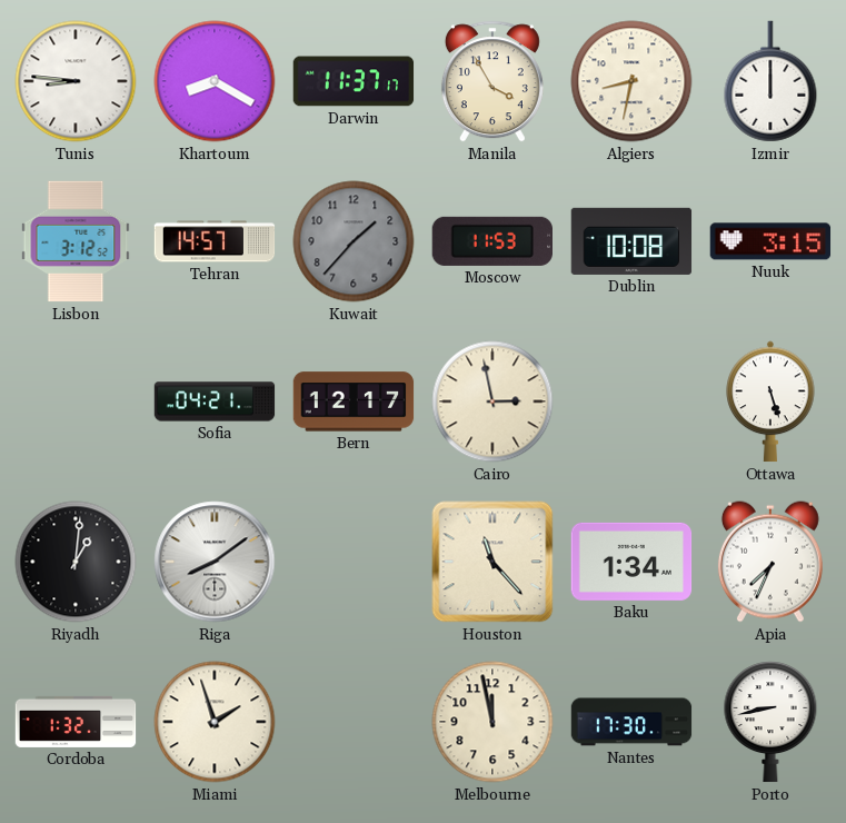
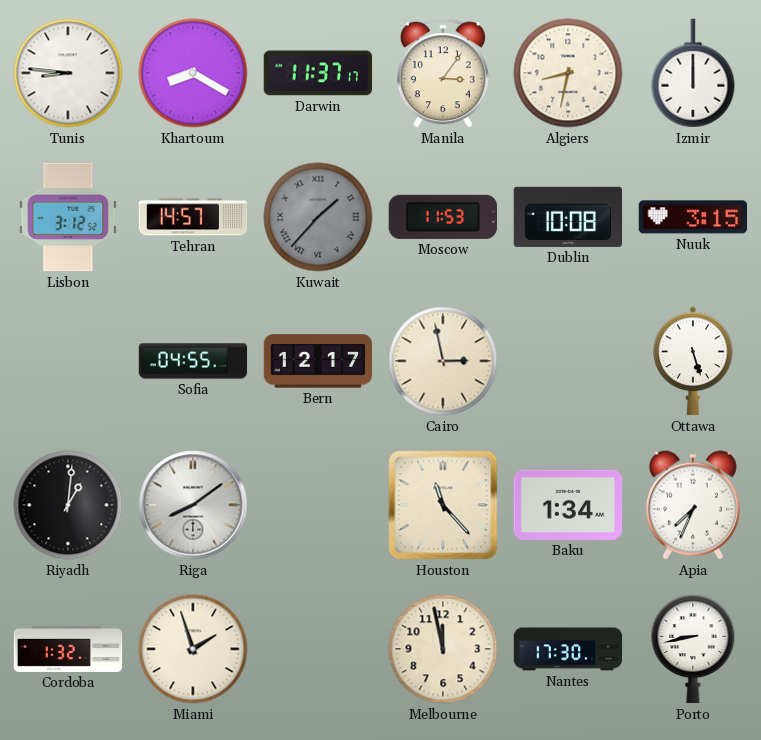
Manila: 3:55 -> 3:06 (443, 73)
Kuwait numerals: Arabic -> Roman (318, 217)
Sofia: 04:21 -> 04:55 (193, 361)
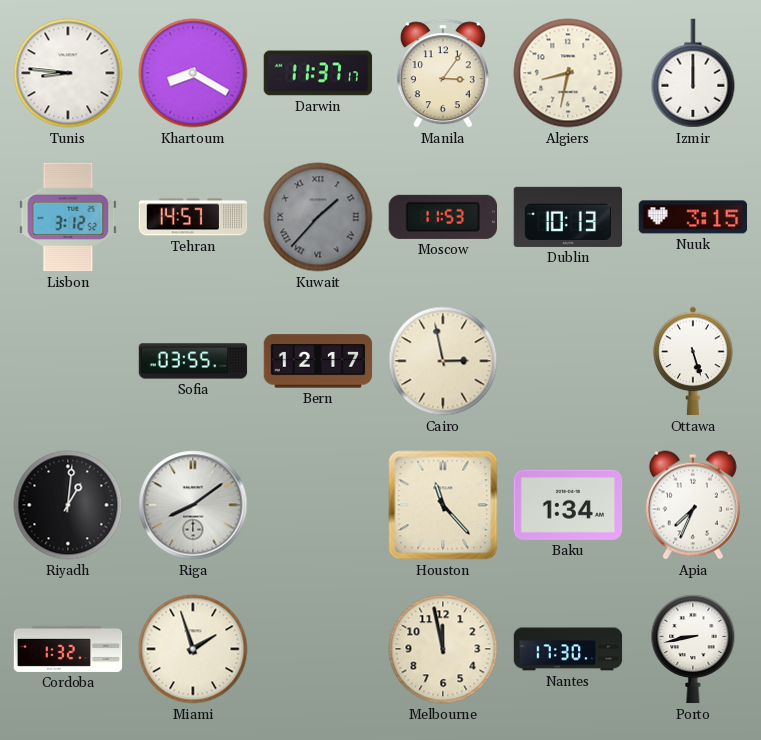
Dublin: 10:08 -> 10:13 (568, 217)
Sofia: 04:55 -> 03:55 (193, 361)
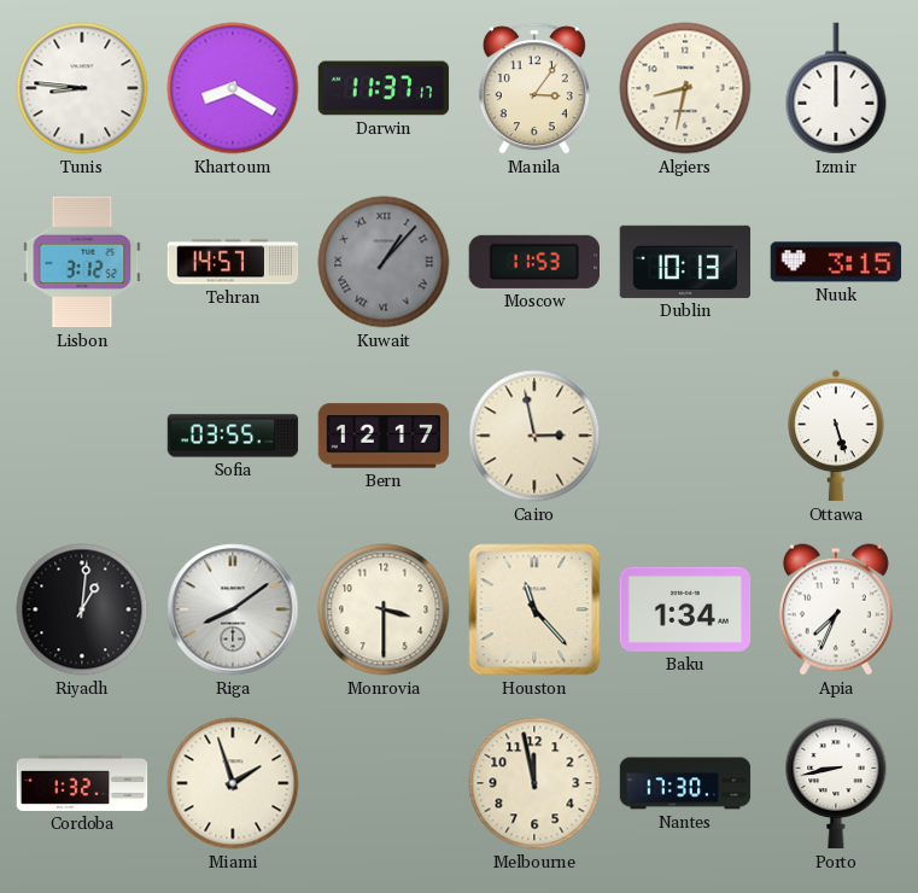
Kuwait: 1:37 -> 1:07 (384, 262)
Monrovia: none -> 3:30 (384, 609)
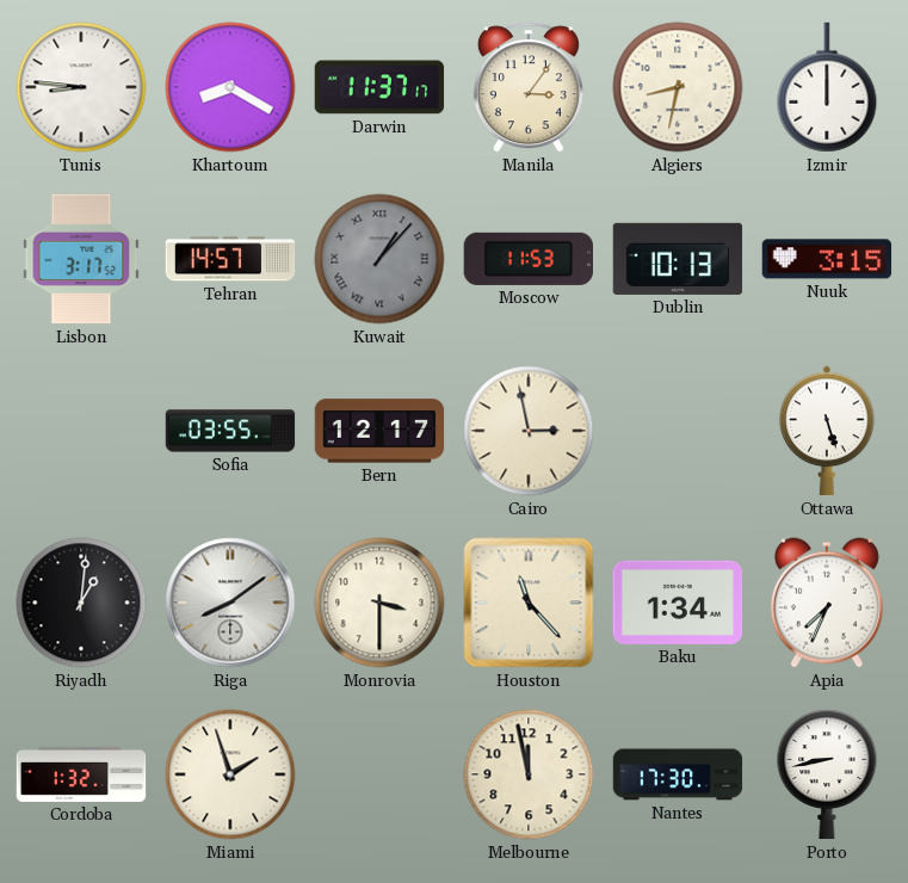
Lisbon: 3:12 -> 3:17 (81, 259)
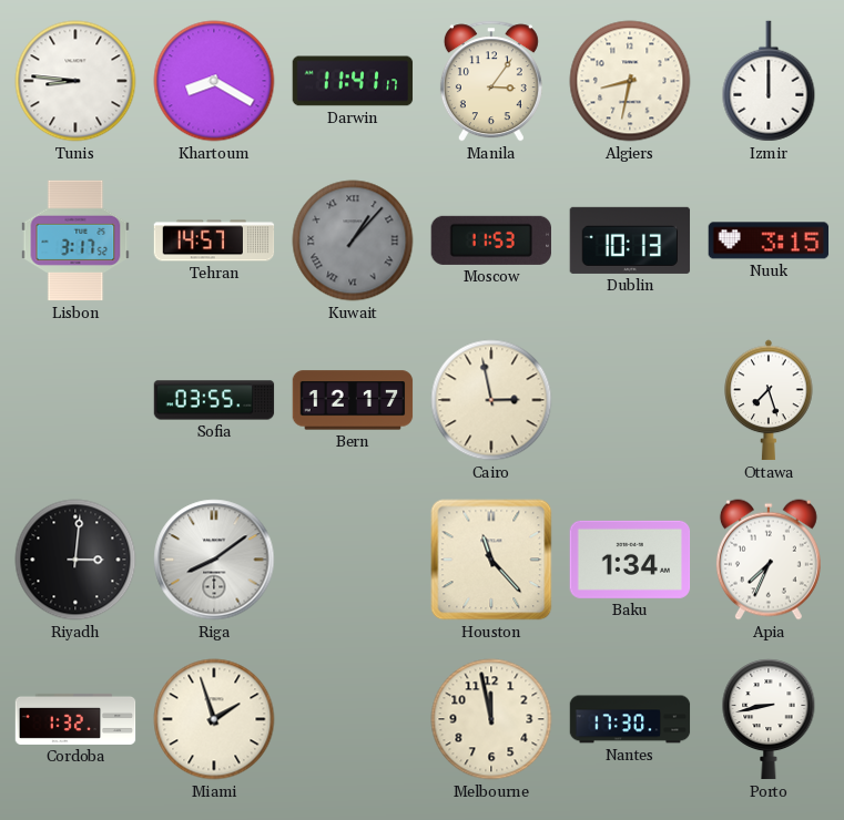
Darwin: 11:37 -> 11:41 (353, 81)
Ottawa: 5:27 -> 7:27 (769, 400)
Riyadh: 1:01 -> 3:01 (75, 560)
Monrovia: 3:30 -> none (379, 603)
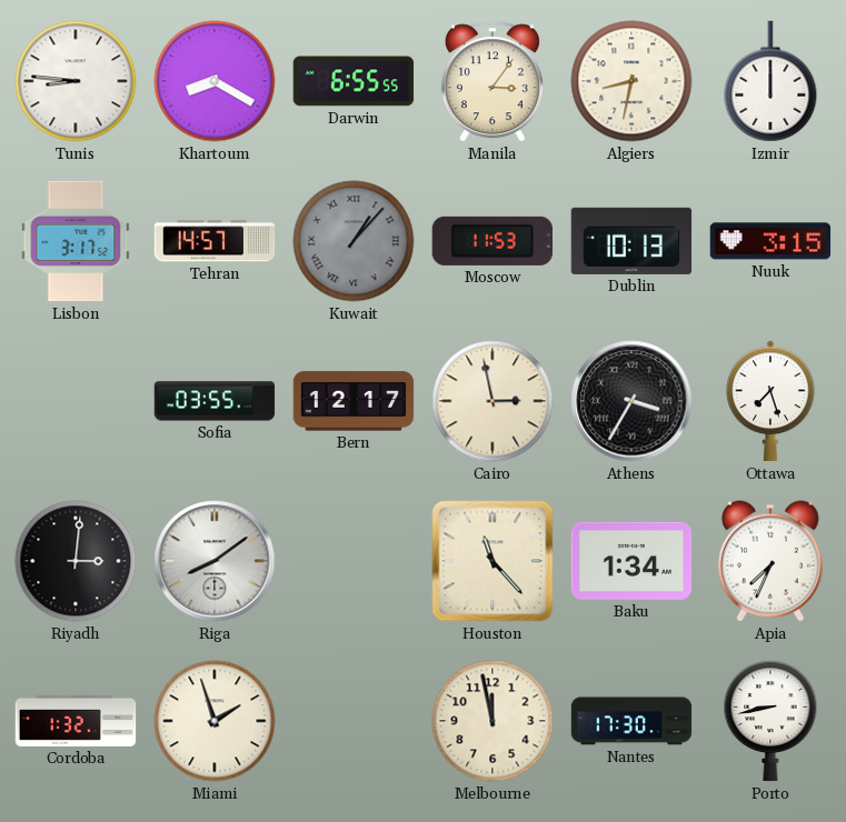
Darwin: 11:41 -> 6:55 (354, 81)
Athens: none -> 3:35 (631, 401)
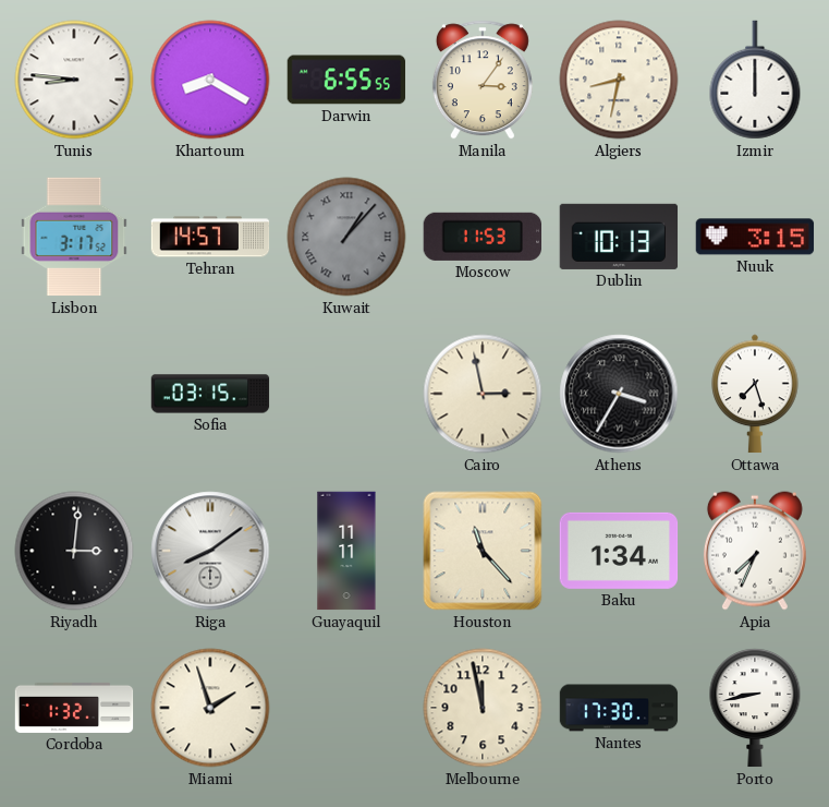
Sofia: 03:55 -> 03:15 (210, 394)
Bern: 12:17 -> none (354, 401)
Guayaquil: none -> 11:11 (346, 551)
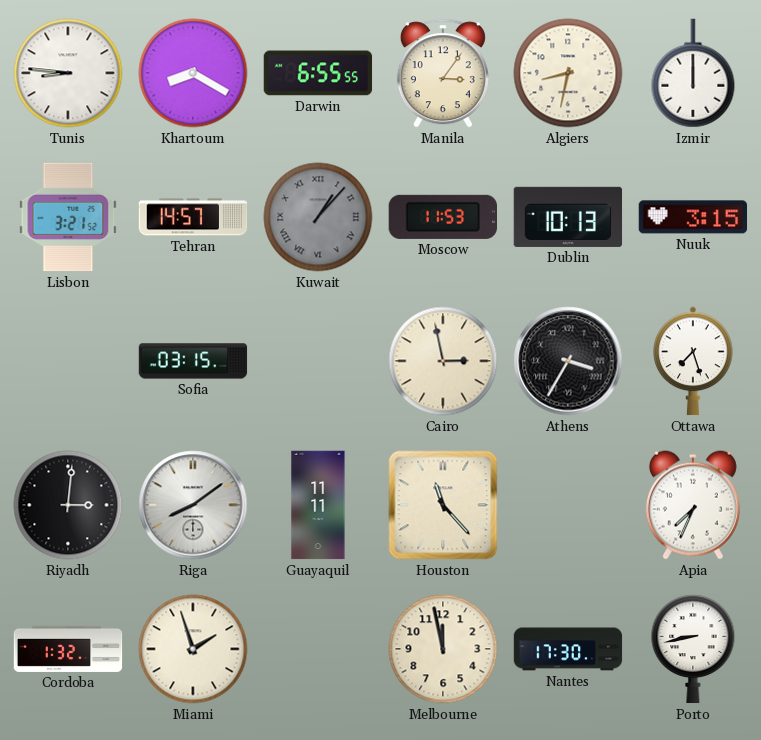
Lisbon: 3:17 -> 3:21 (68, 217)
Baku: 1:34 -> none (619, 551)
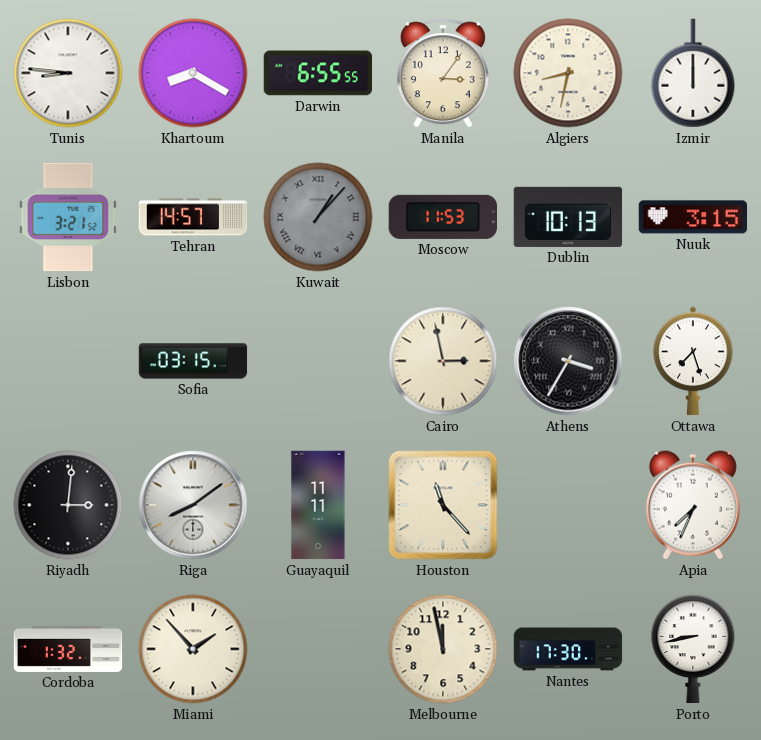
Miami: 1:57 -> 1:53 (193, 649)
